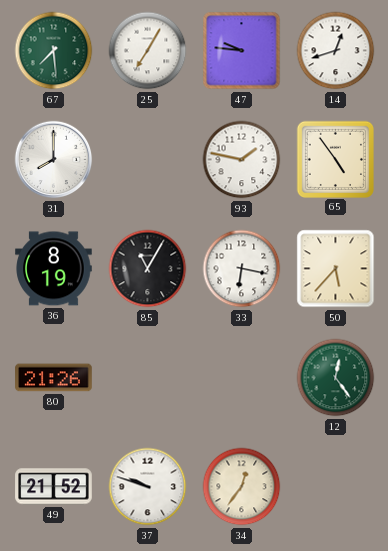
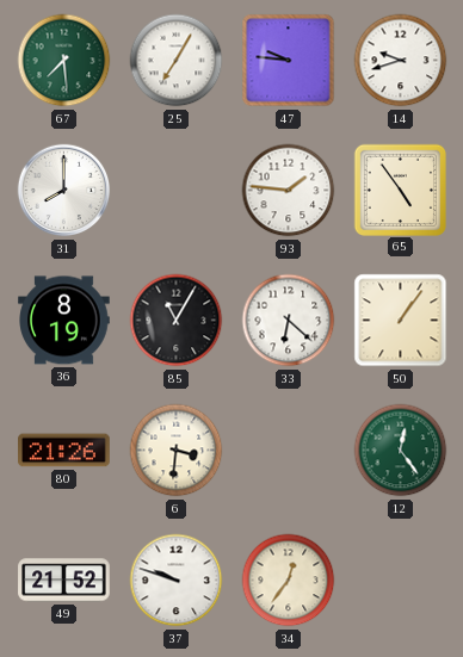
14: 12:42 -> 9:42 (401, 61)
93: 1:47 -> 1:46 (289, 191)
33: 6:17 -> 6:22 (289, 321)
50: 5:37 -> 1:06 (401, 321)
6: none -> 3:31 (177, 451)
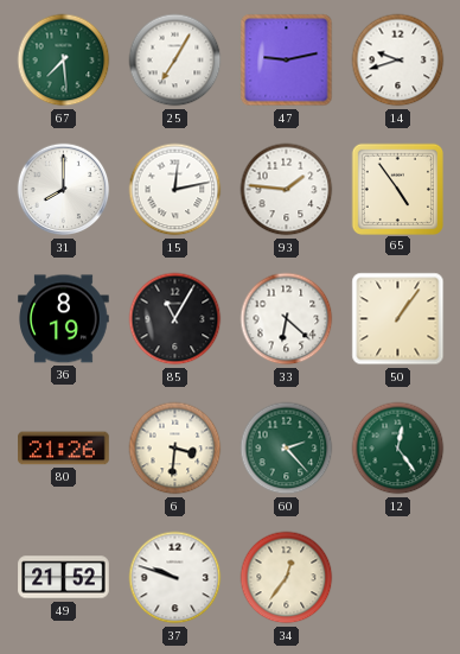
47: 9:46 -> 9:13 (287, 61)
15: none -> 12:13 (175, 190)
60: none -> 2:23 (287, 449)
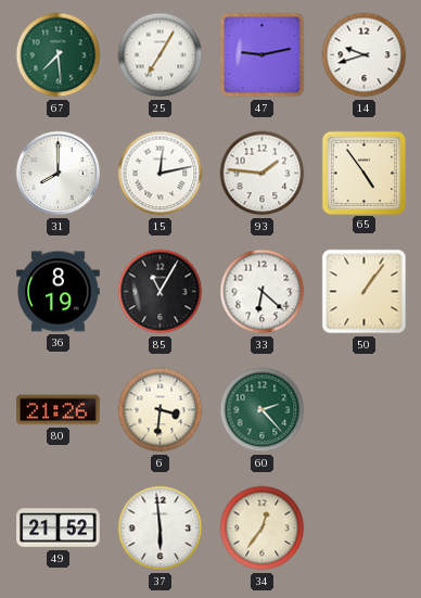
12: 12:24 -> none (398, 449)
37: 9:48 -> 5:59 (161, 529)
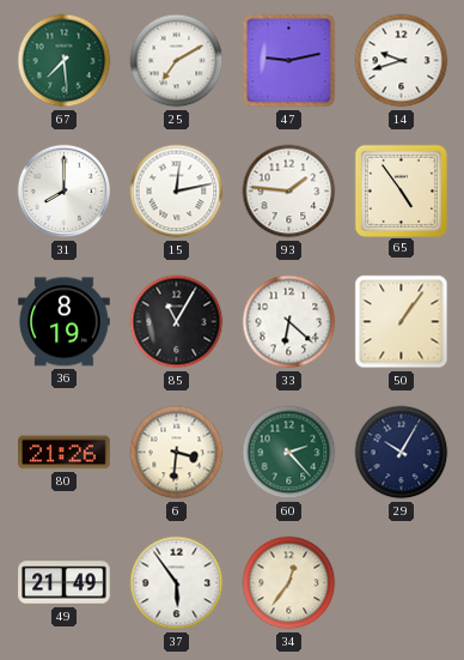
25: 7:05 -> 7:10 (177, 61)
29: none -> 10:05 (402, 453)
49: 21:52 -> 21:49 (65, 583)
37: 5:59 -> 5:54 (177, 583)
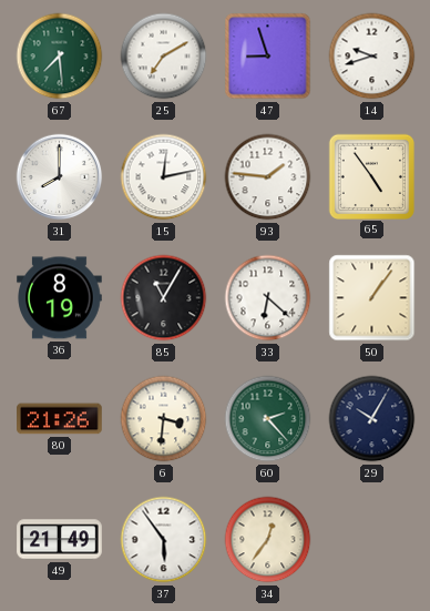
47: 9:13 -> 8:57 (268, 57)
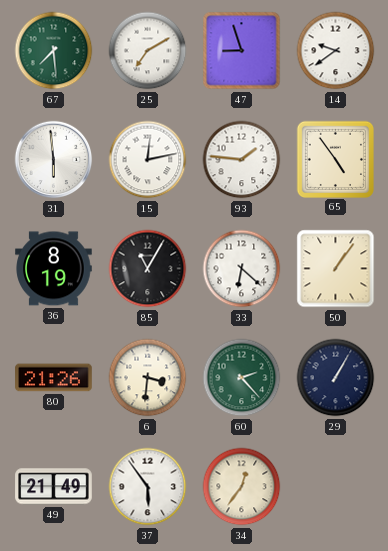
14: 9:42 -> 9:39 (336, 51)
31: 8:00 -> 5:59 (54, 160)
29: 10:05 -> 1:05 (336, 378)
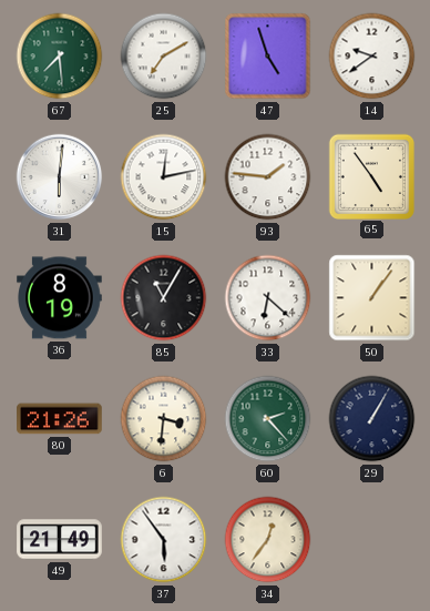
47: 8:57 -> 4:57 (268, 57)
31: 5:59 -> 6:01 (60, 177)
